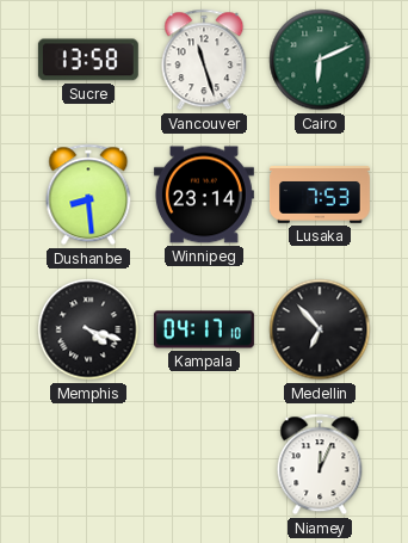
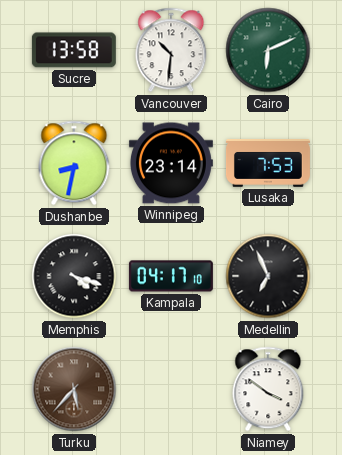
Vancouver: 11:27 -> 10:31 (171, 50)
Dushanbe: 8:29 -> 8:32 (74, 163)
Medellin: 6:53 -> 6:56 (268, 276)
Turku: none -> 5:37 (74, 389)
Niamey: 12:04 -> 3:51 (268, 389)
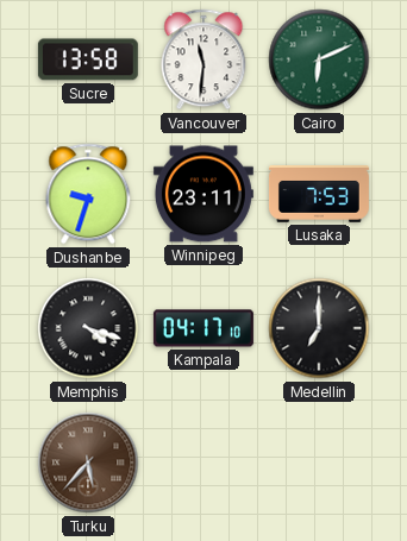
Vancouver: 10:31 -> 11:31 (203, 59)
Dushanbe: 8:32 -> 9:33 (88, 194)
Winnipeg: 23:14 -> 23:11 (203, 194)
Medellin: 6:56 -> 7:00 (319, 328)
Niamey: 3:51 -> none (268, 389)
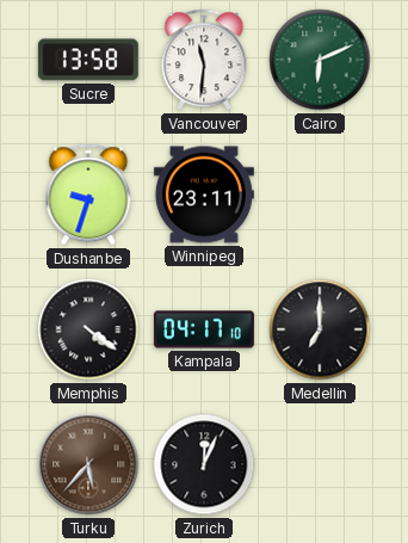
Lusaka: 7:53 -> none (319, 195)
Memphis: 4:18 -> 4:21 (88, 329)
Zurich: none -> 12:04 (204, 464)
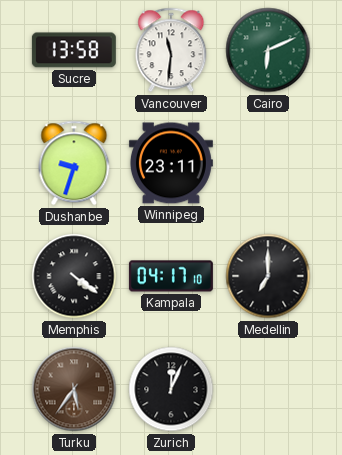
Turku: 5:37 -> 5:36 (74, 389)
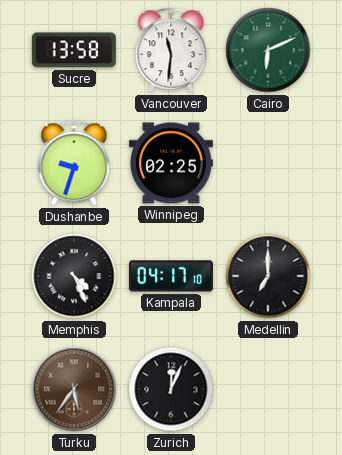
Winnipeg: 23:11 -> 02:25 (171, 163)
Memphis: 4:21 -> 4:26 (74, 276)
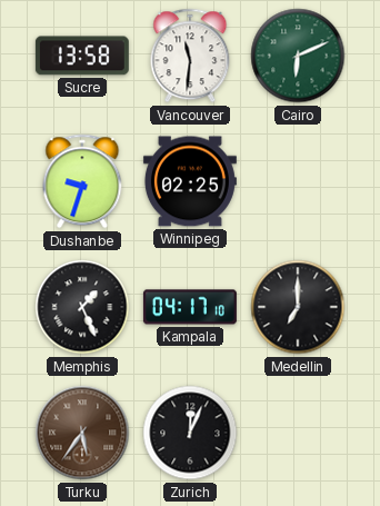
Memphis: 4:26 -> 1:26 (82, 307)
